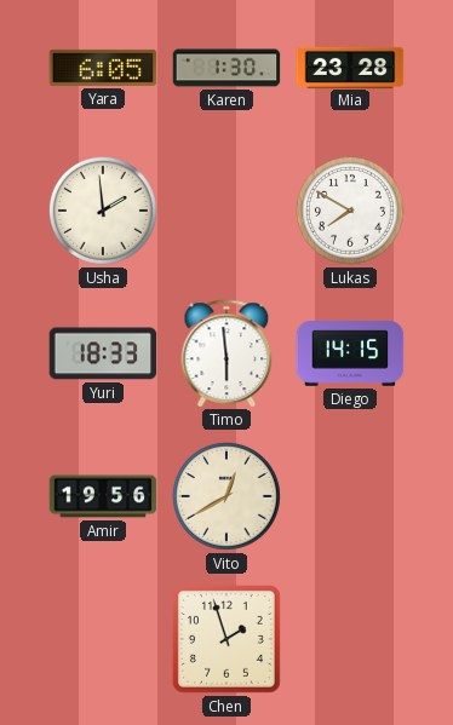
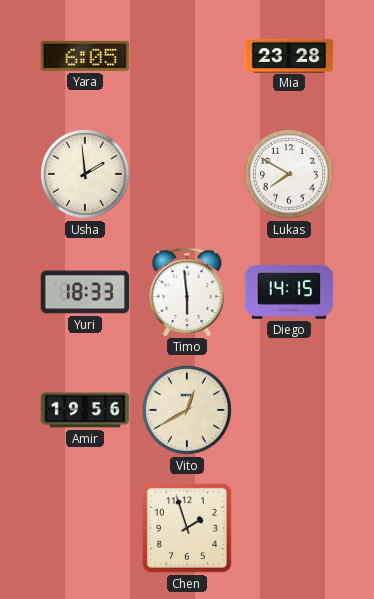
Karen: 1:30 -> none (226, 68)
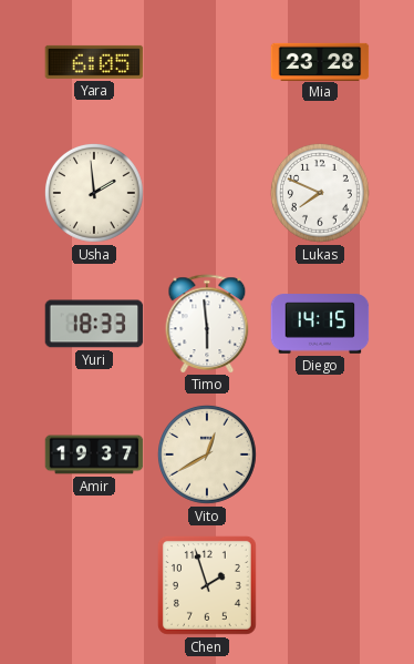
Lukas: 7:50 -> 7:49 (320, 193)
Amir: 19:56 -> 19:37 (94, 454)
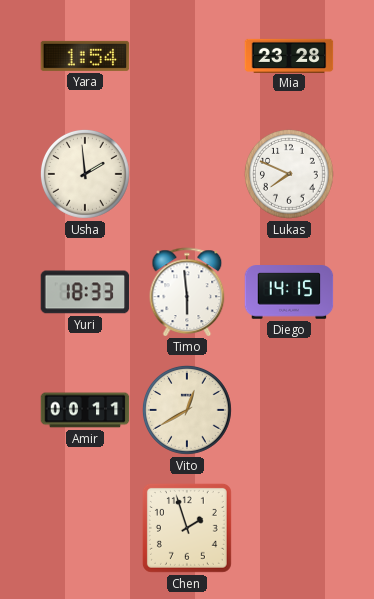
Yara: 6:05 -> 1:54 (85, 56)
Amir: 19:37 -> 00:11 (85, 410)
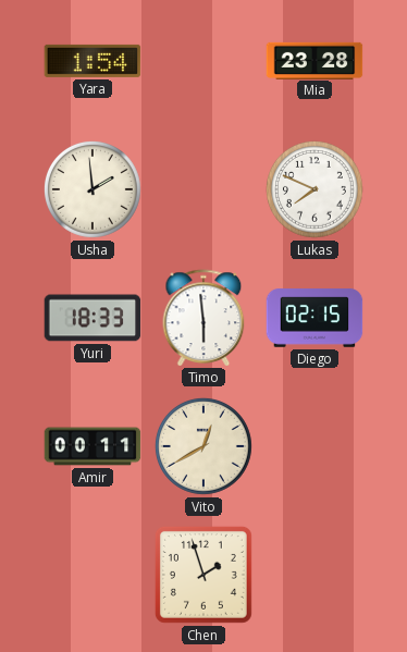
Diego: 14:15 -> 02:15 (314, 318)
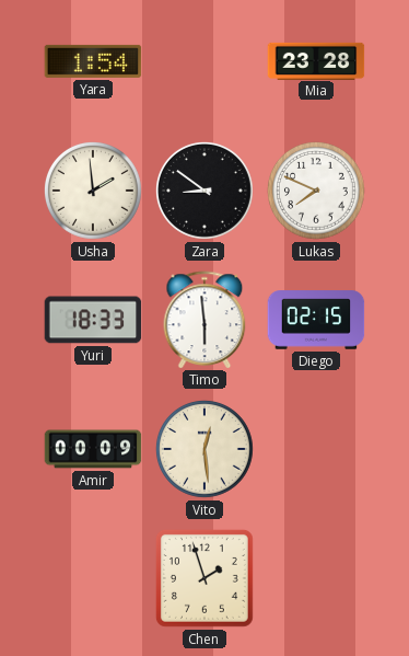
Zara: none -> 8:51 (204, 191)
Amir: 00:11 -> 00:09 (93, 449)
Vito: 12:40 -> 12:29 (204, 449)
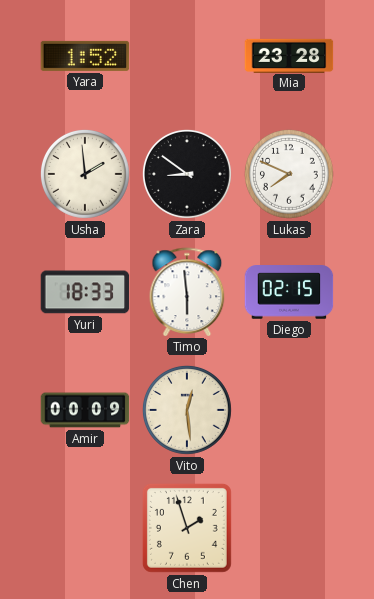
Yara: 1:54 -> 1:52 (85, 56)
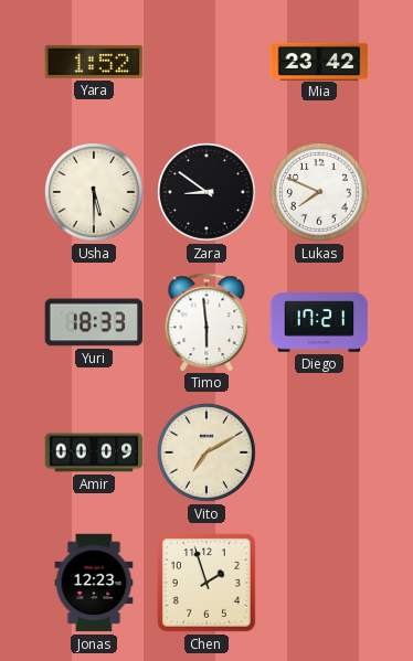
Mia: 23:28 -> 23:42 (319, 61)
Usha: 1:59 -> 5:30 (94, 192)
Diego: 02:15 -> 17:21 (319, 322)
Vito: 12:29 -> 7:10 (206, 452)
Jonas: none -> 12:23 (94, 583)
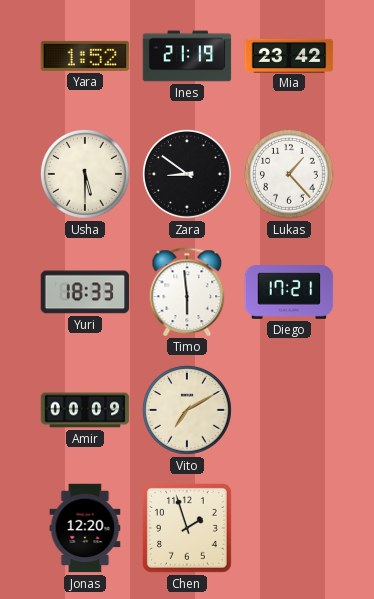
Ines: none -> 21:19 (187, 56)
Lukas: 7:49 -> 1:23 (289, 174)
Jonas: 12:23 -> 12:20 (85, 528)
